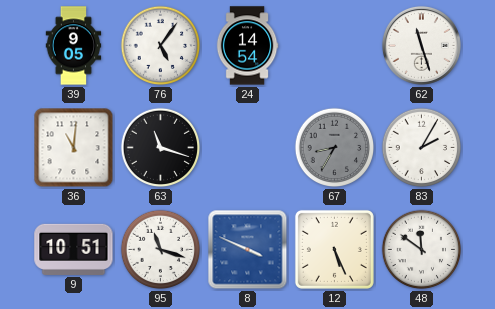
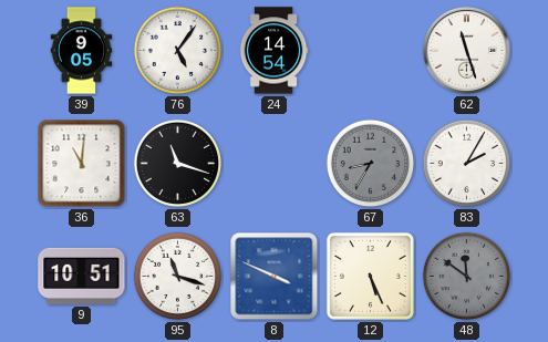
48 dial: white -> grey (467, 277)
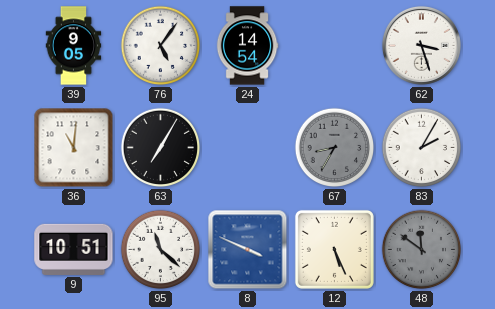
62: 11:27 -> 3:27 (421, 45)
63: 11:18 -> 7:05 (161, 148)
95: 11:18 -> 11:22 (161, 250)
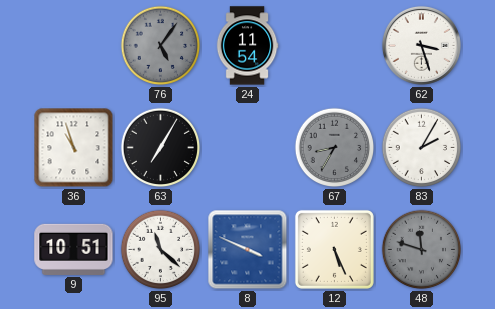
39: 9:05 -> none (74, 46)
76 dial: white -> grey (161, 46)
24: 14:54 -> 11:54 (247, 46)
36: 11:01 -> 10:57 (74, 148)
48: 11:51 -> 11:48 (422, 250)
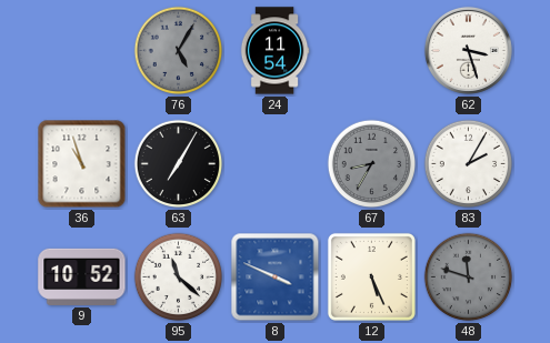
76: 5:06 -> 5:05 (179, 51)
9: 10:51 -> 10:52 (82, 276)
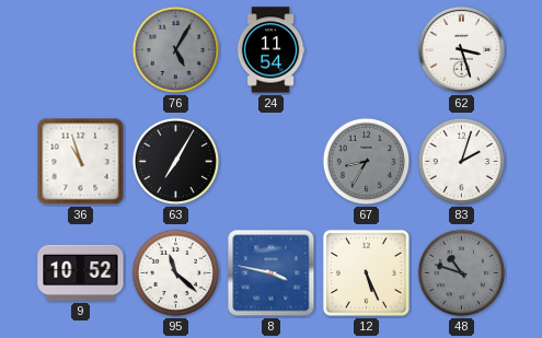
83: 2:05 -> 2:03 (462, 162)
8: 3:49 -> 3:47 (272, 273)
48: 11:48 -> 10:48 (462, 273)
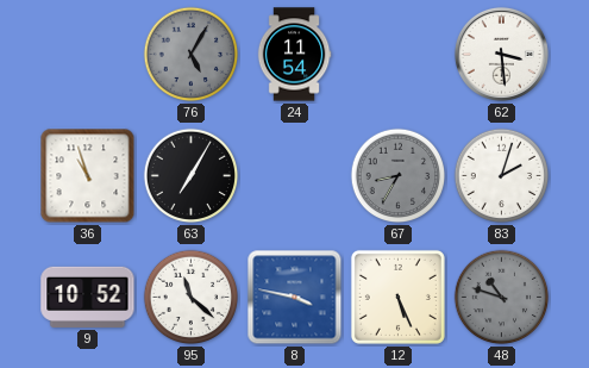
62: 3:27 -> 3:29 (501, 54)
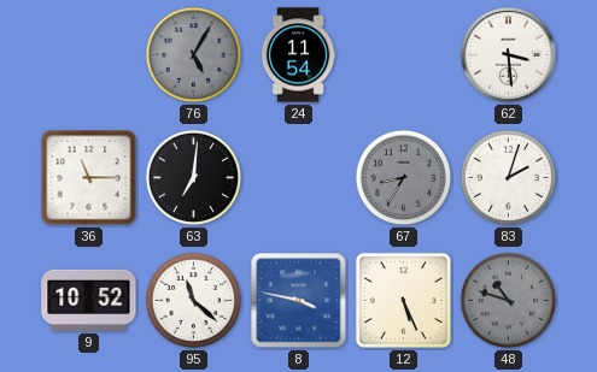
36: 10:57 -> 11:15 (89, 178)
63: 7:05 -> 7:01 (194, 178)
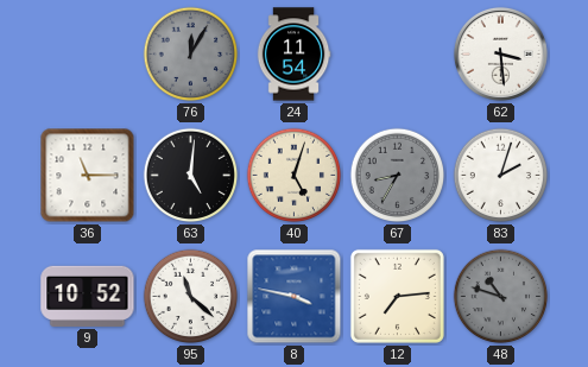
76: 5:05 -> 12:05 (191, 55)
63: 7:01 -> 5:01 (191, 176)
40: none -> 5:03 (295, 176)
12: 5:26 -> 7:14 (397, 296)
